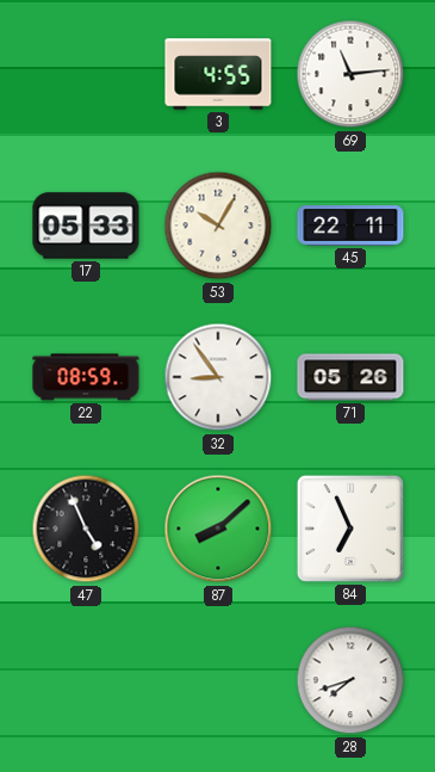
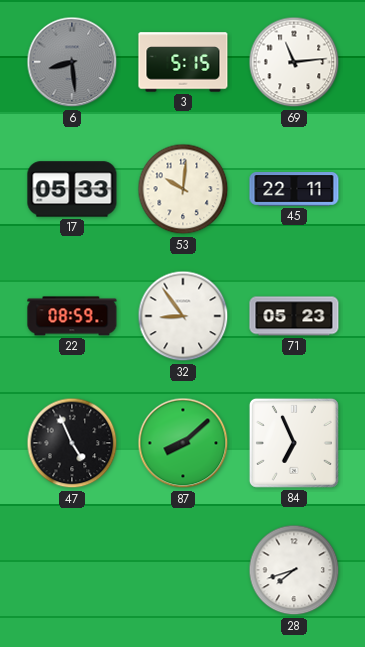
6: none -> 8:29 (72, 62)
3: 4:55 -> 5:15 (183, 62)
53: 10:05 -> 10:01 (183, 189)
71: 05:26 -> 05:23 (294, 316)
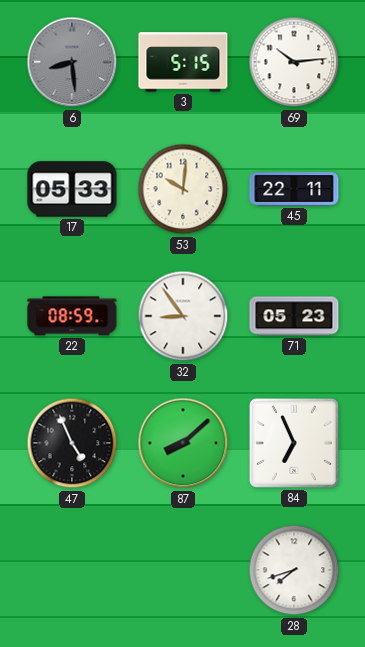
69: 11:14 -> 10:14 (294, 62)
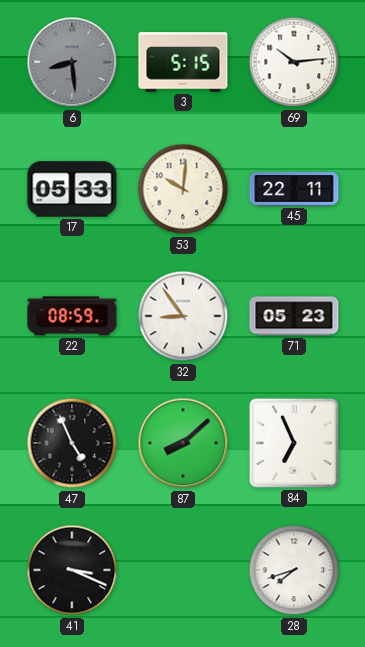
41: none -> 3:19 (72, 570)
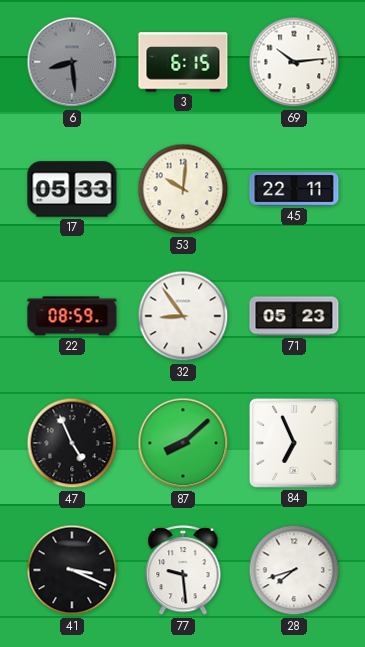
3: 5:15 -> 6:15 (183, 62)
77: none -> 9:29 (183, 571)
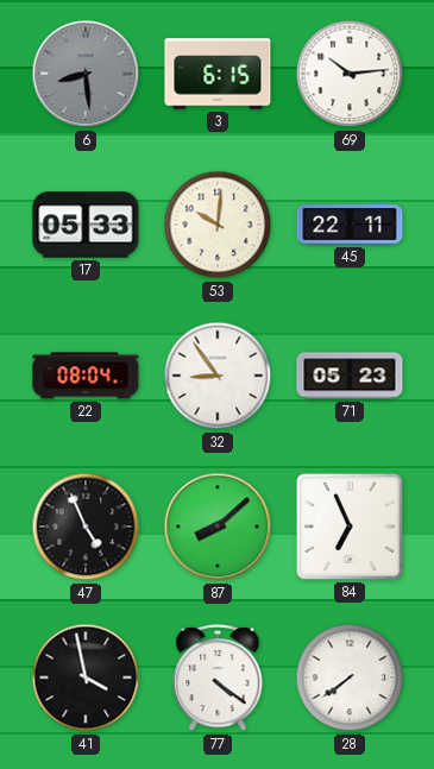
22: 08:59 -> 08:04 (86, 376)
41: 3:19 -> 3:58 (86, 677)
77: 9:29 -> 4:21 (218, 679)
28: 7:42 -> 7:39 (350, 677)
